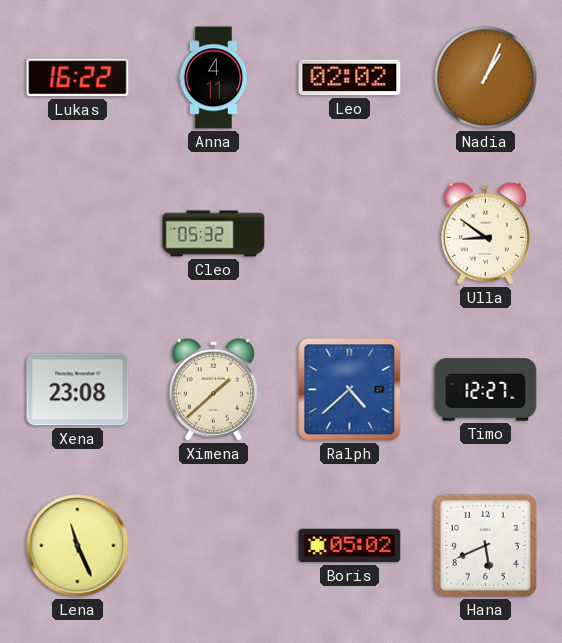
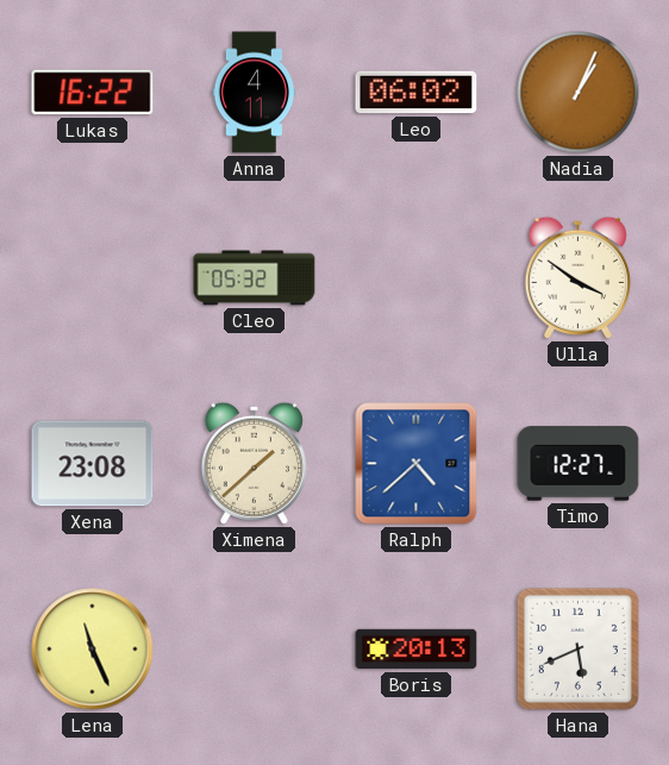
Leo: 02:02 -> 06:02 (417, 93)
Ulla: 8:51 -> 3:51 (577, 277)
Boris: 05:02 -> 20:13 (417, 650)
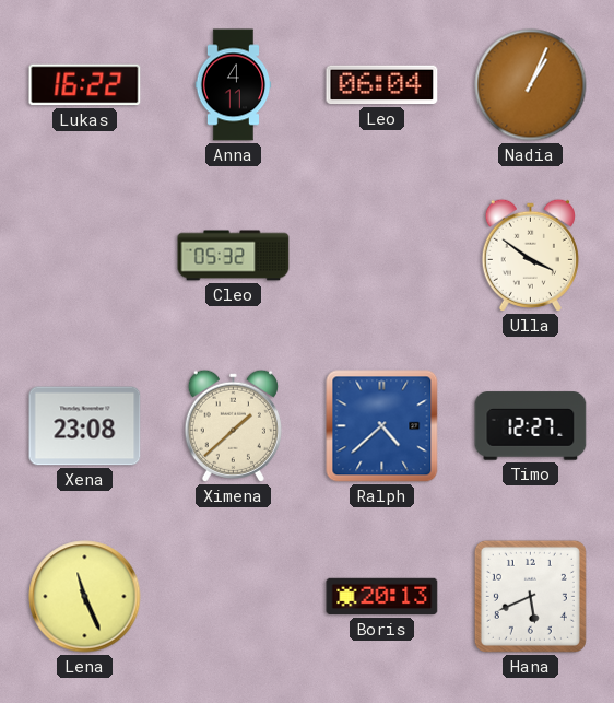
Leo: 06:02 -> 06:04 (382, 85)
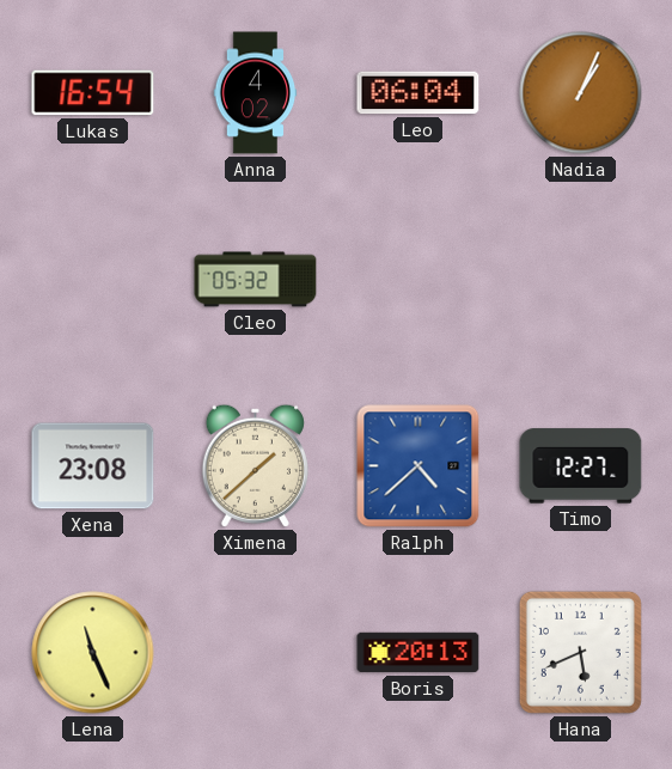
Lukas: 16:22 -> 16:54 (93, 93)
Anna: 4:11 -> 4:02 (256, 93)
Ulla: 3:51 -> none (530, 255)
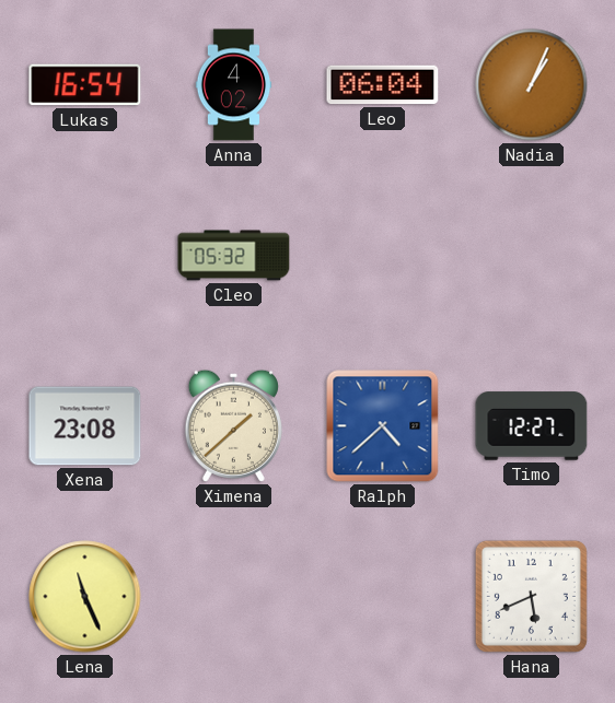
Boris: 20:13 -> none (419, 653)
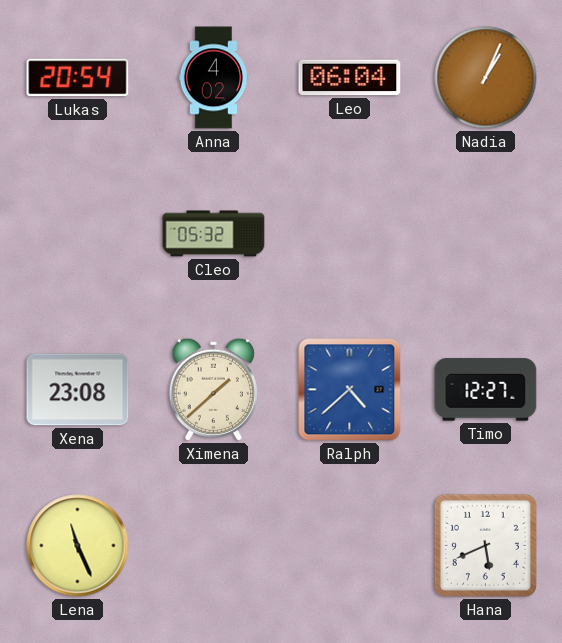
Lukas: 16:54 -> 20:54 (78, 78)
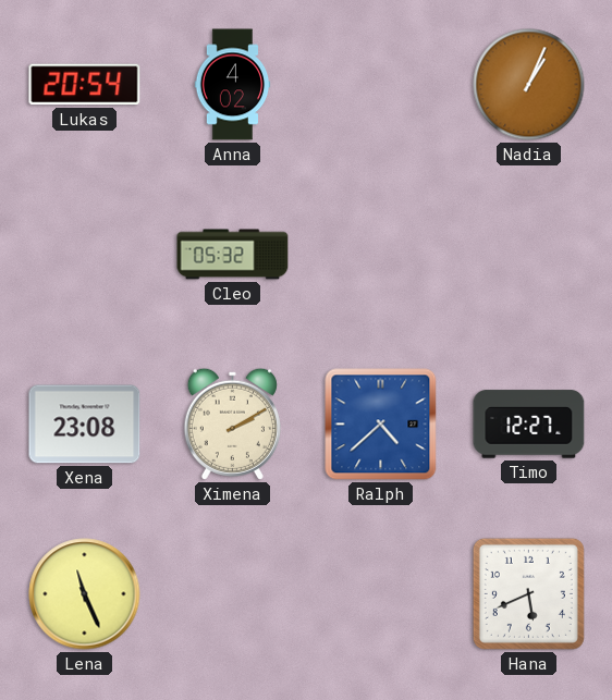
Leo: 06:04 -> none (350, 78)
Ximena: 1:38 -> 2:10 (232, 423)
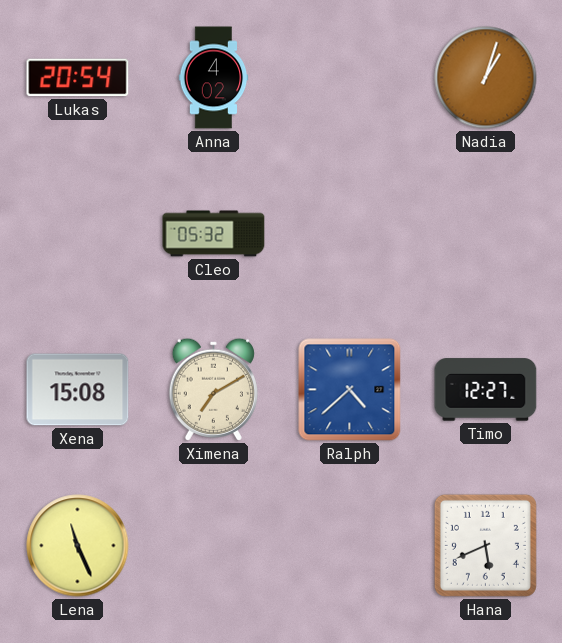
Nadia: 1:04 -> 1:03 (486, 78)
Xena: 23:08 -> 15:08 (78, 390)
Ximena: 2:10 -> 7:10 (213, 389)
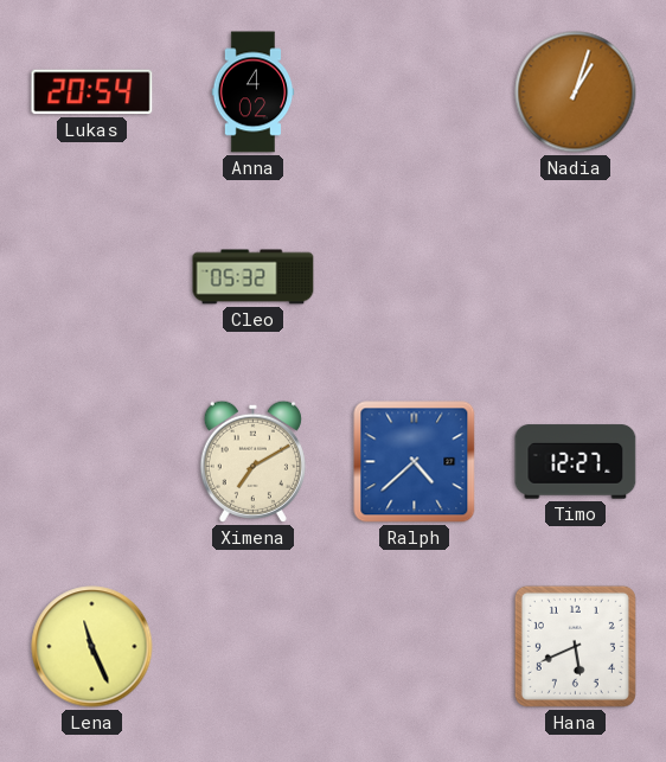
Xena: 15:08 -> none (78, 390)
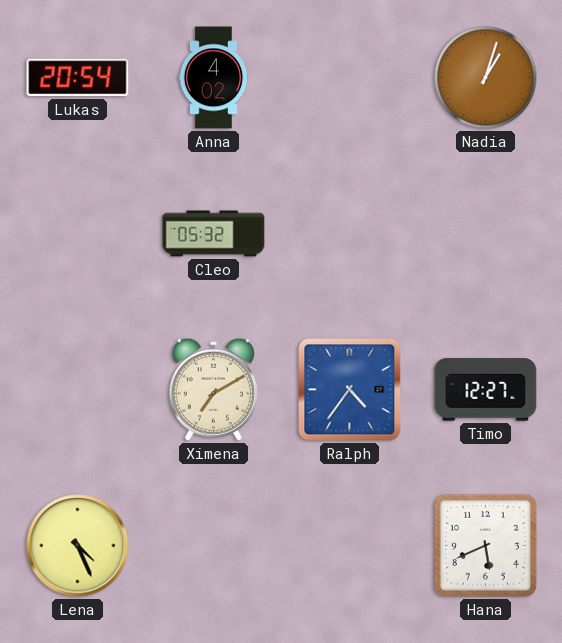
Ralph: 4:38 -> 4:36 (350, 390)
Lena: 11:26 -> 4:26 (78, 546)
